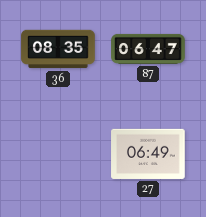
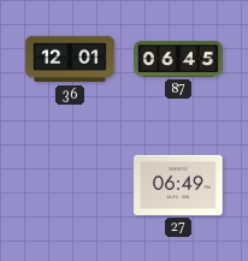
36: 08:35 -> 12:01 (70, 59)
87: 06:47 -> 06:45 (178, 59)
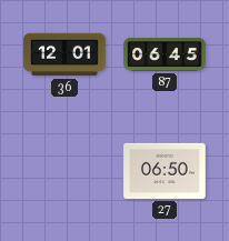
27: 06:49 -> 06:50 (165, 171)
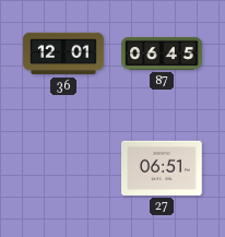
27: 06:50 -> 06:51 (162, 168)
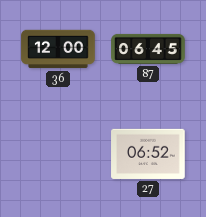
36: 12:01 -> 12:00 (58, 49)
27: 06:51 -> 06:52 (148, 154)
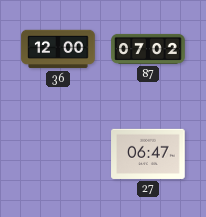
87: 06:45 -> 07:02 (148, 49)
27: 06:52 -> 06:47 (148, 154)
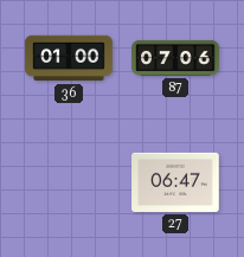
36: 12:00 -> 01:00 (69, 58)
87: 07:02 -> 07:06 (175, 58)
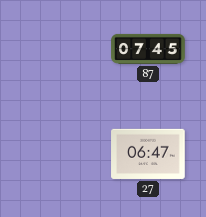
36: 01:00 -> none (69, 58)
87: 07:06 -> 07:45 (148, 49)
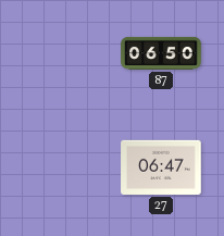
87: 07:45 -> 06:50 (161, 53)
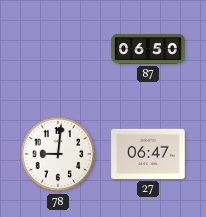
78: none -> 9:01 (58, 154)
